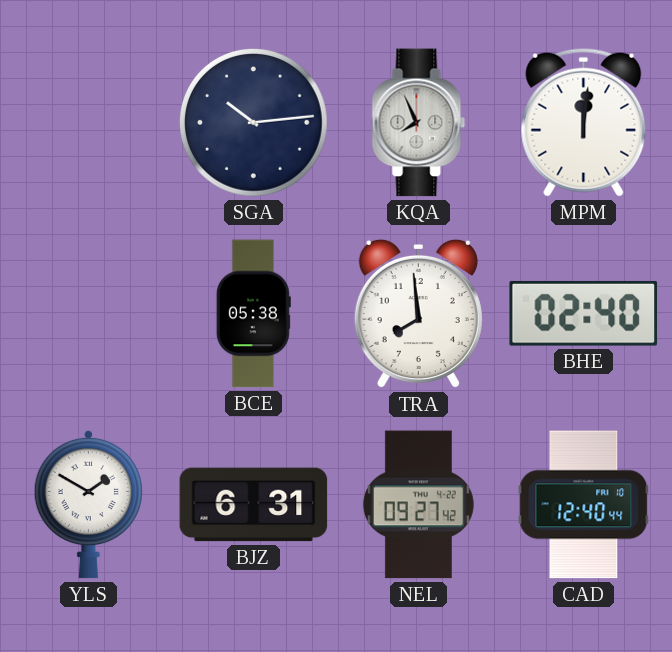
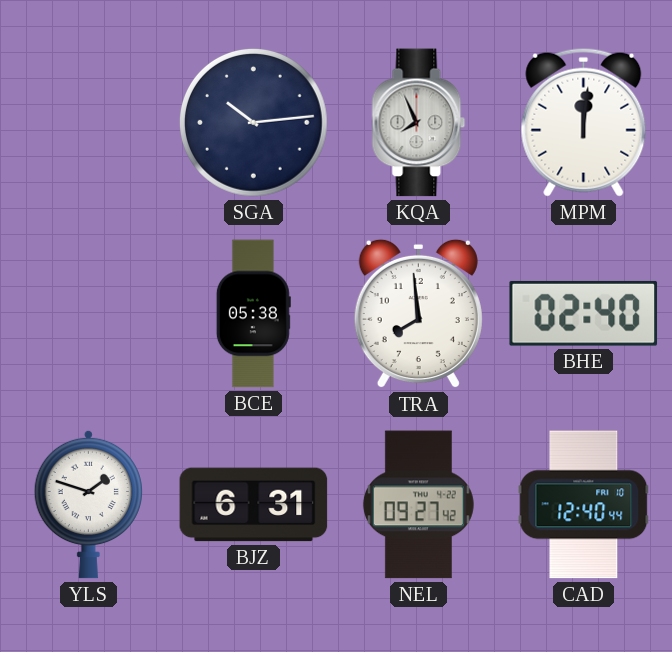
YLS: 1:50 -> 1:48 (88, 504)
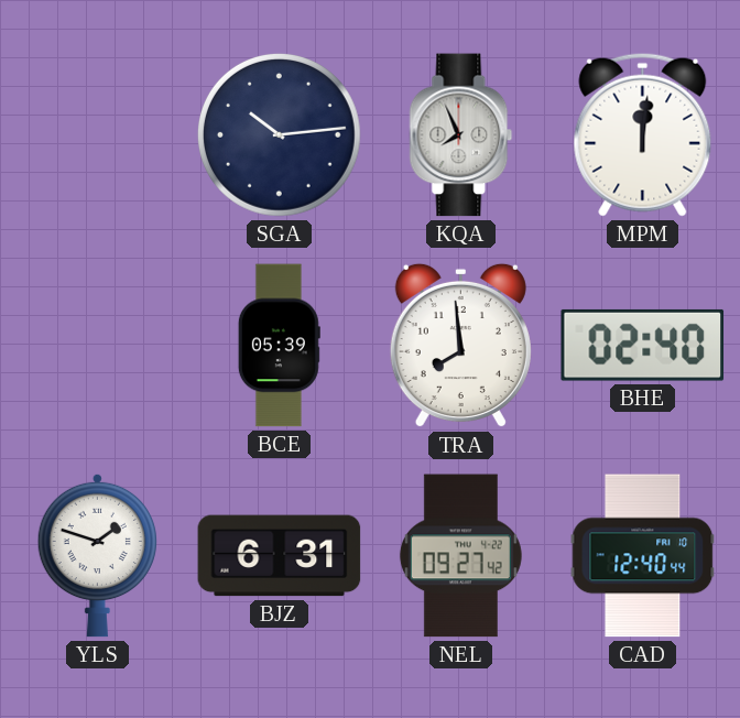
BCE: 05:38 -> 05:39 (279, 346)
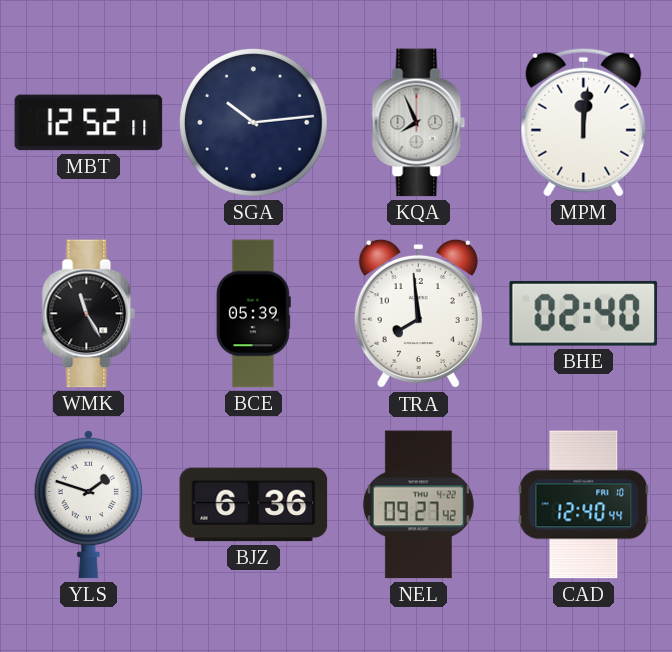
MBT: none -> 12:52 (89, 123)
WMK: none -> 11:25 (89, 314)
BJZ: 6:31 -> 6:36 (254, 505)
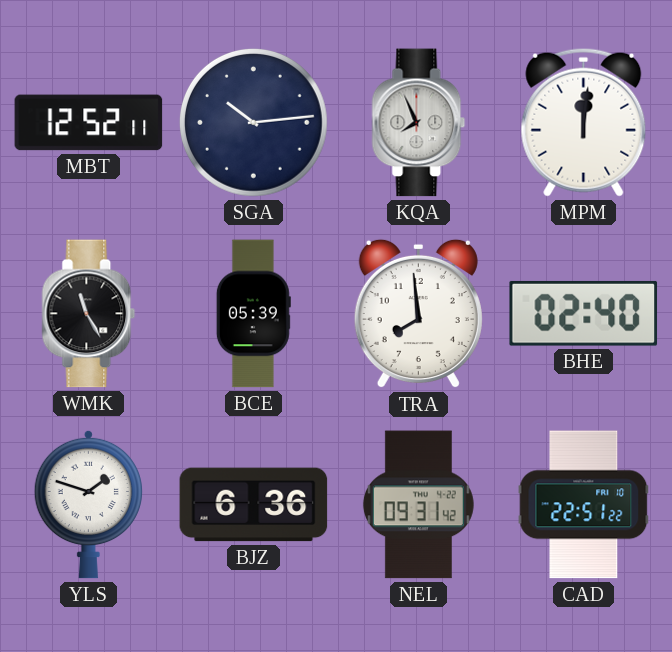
NEL: 09:27 -> 09:31 (418, 505)
CAD: 12:40 -> 22:51 (584, 505)
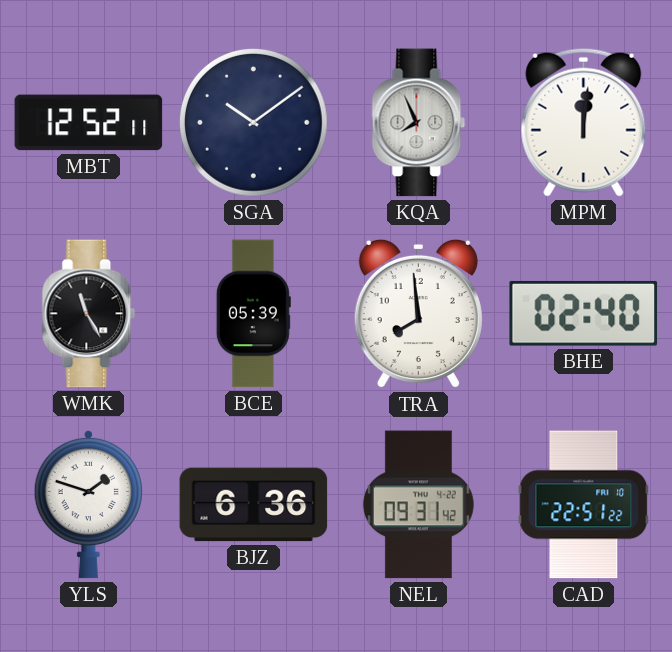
SGA: 10:14 -> 10:09 (253, 122)
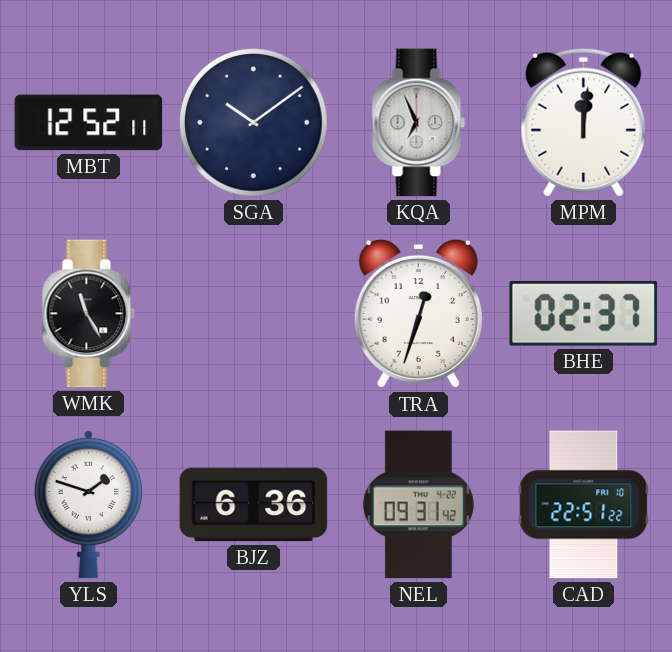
KQA: 7:56 -> 6:56 (419, 123)
BCE: 05:39 -> none (253, 314)
TRA: 7:59 -> 12:33 (418, 314)
BHE: 02:40 -> 02:37 (584, 313)
